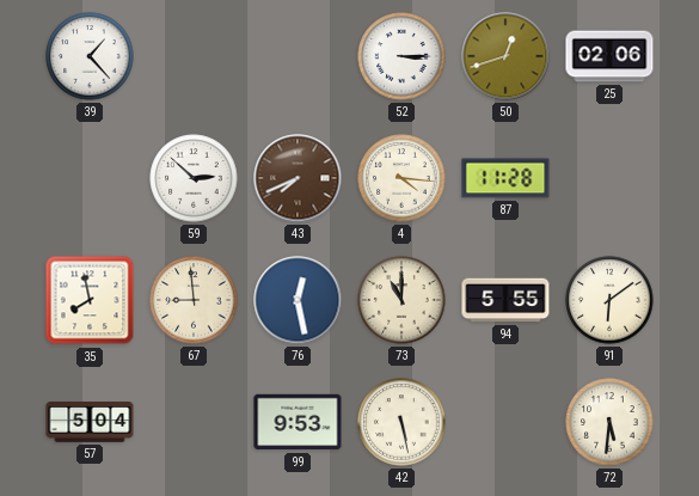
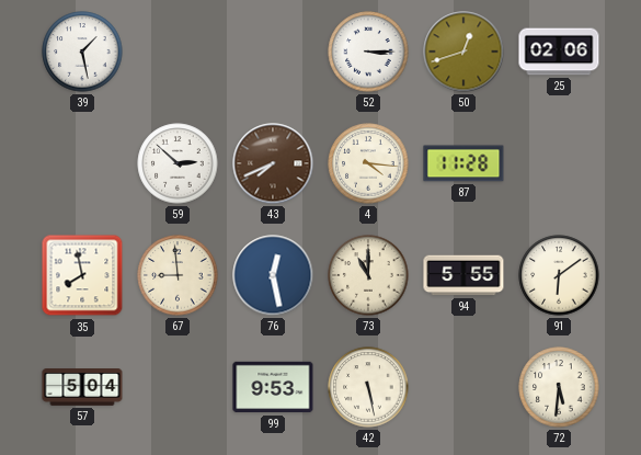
39: 1:23 -> 1:28 (82, 52)
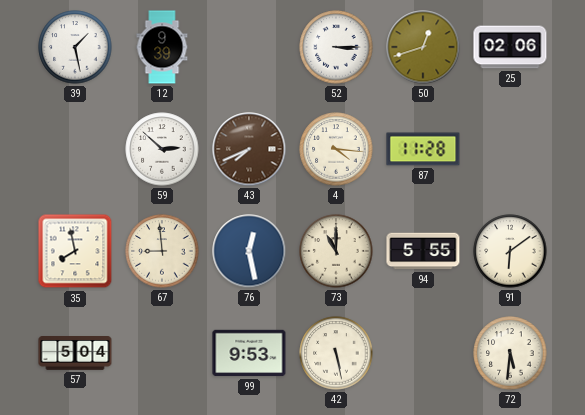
12: none -> 9:39 (162, 47)
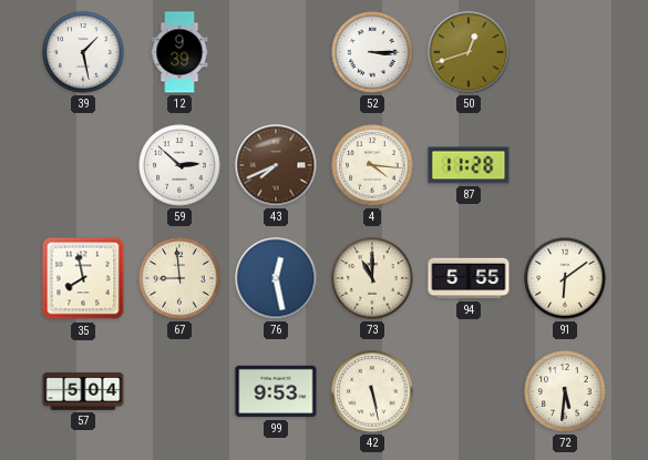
25: 02:06 -> none (510, 47)
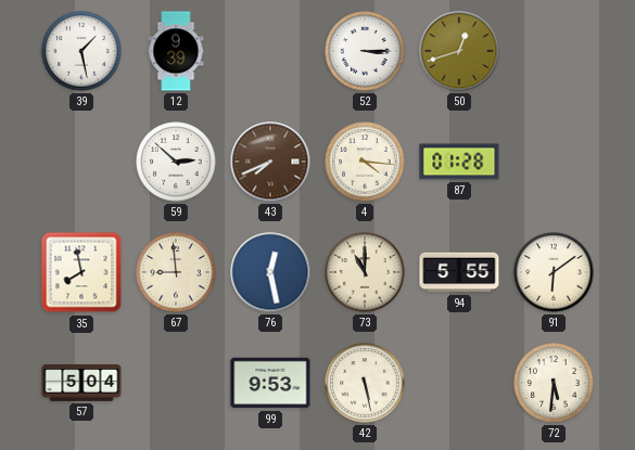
87: 11:28 -> 01:28 (459, 162)
